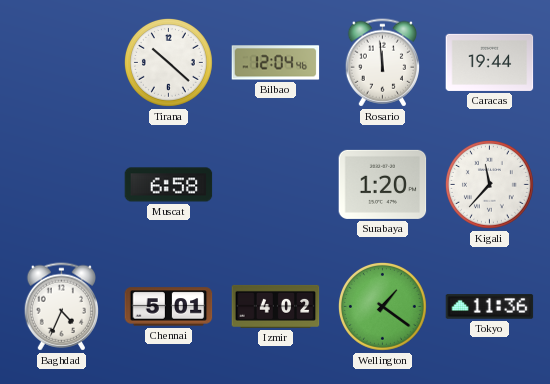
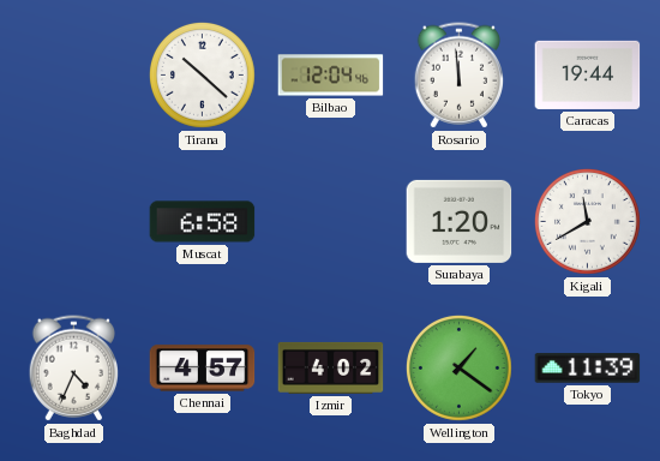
Kigali: 11:37 -> 11:40 (588, 222)
Chennai: 5:01 -> 4:57 (203, 369)
Tokyo: 11:36 -> 11:39 (588, 369)
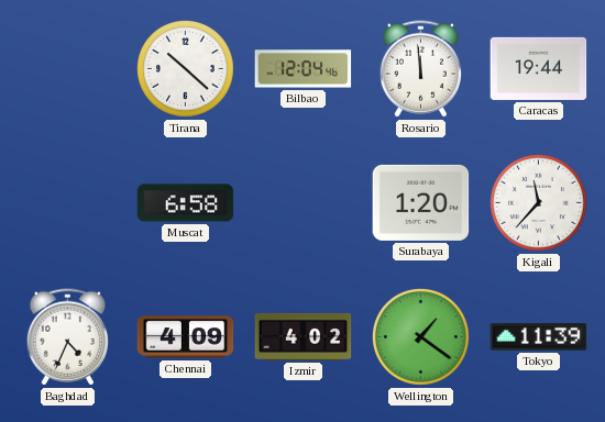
Kigali: 11:40 -> 11:37 (539, 203)
Chennai: 4:57 -> 4:09 (186, 337)
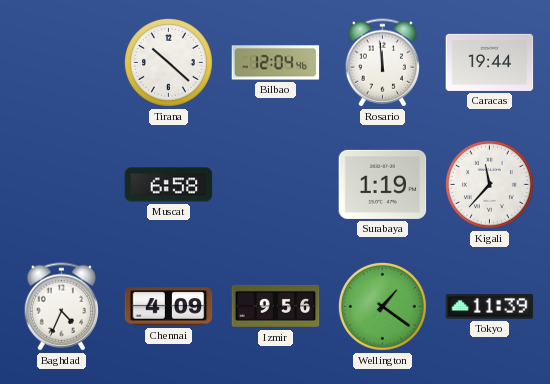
Surabaya: 1:20 -> 1:19 (383, 184)
Izmir: 4:02 -> 9:56 (276, 306)
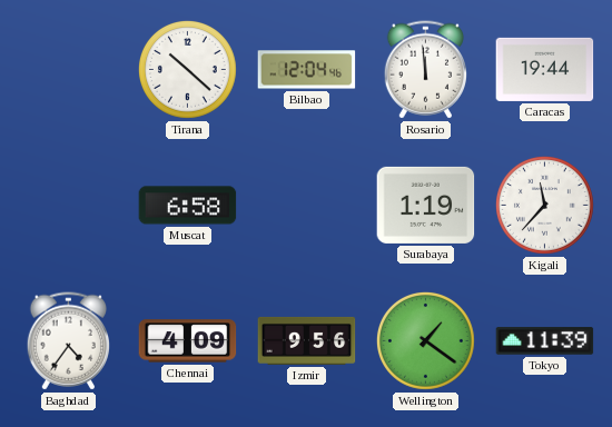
Baghdad: 4:34 -> 4:36 (68, 341)
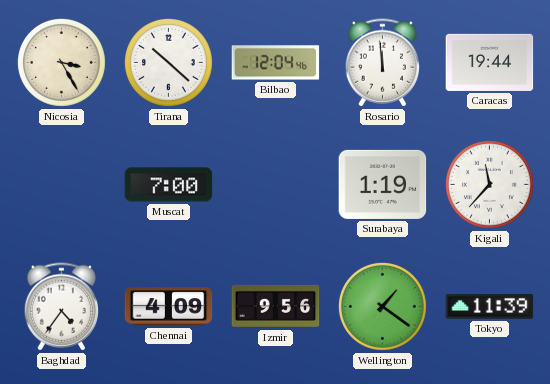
Nicosia: none -> 3:25 (62, 63)
Muscat: 6:58 -> 7:00 (169, 185)
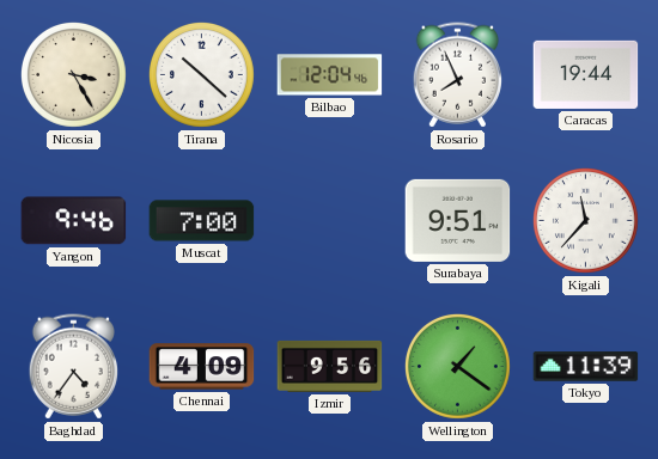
Rosario: 11:59 -> 7:56 (457, 75)
Yangon: none -> 9:46 (74, 221)
Surabaya: 1:19 -> 9:51 (458, 220)
